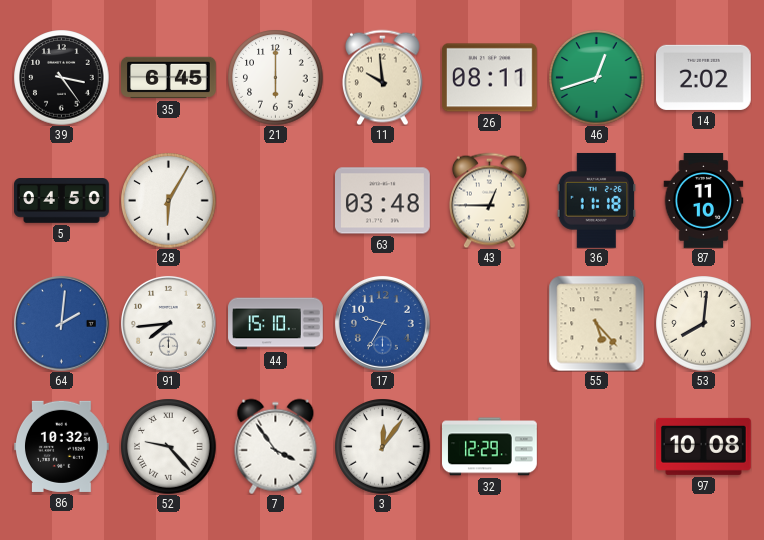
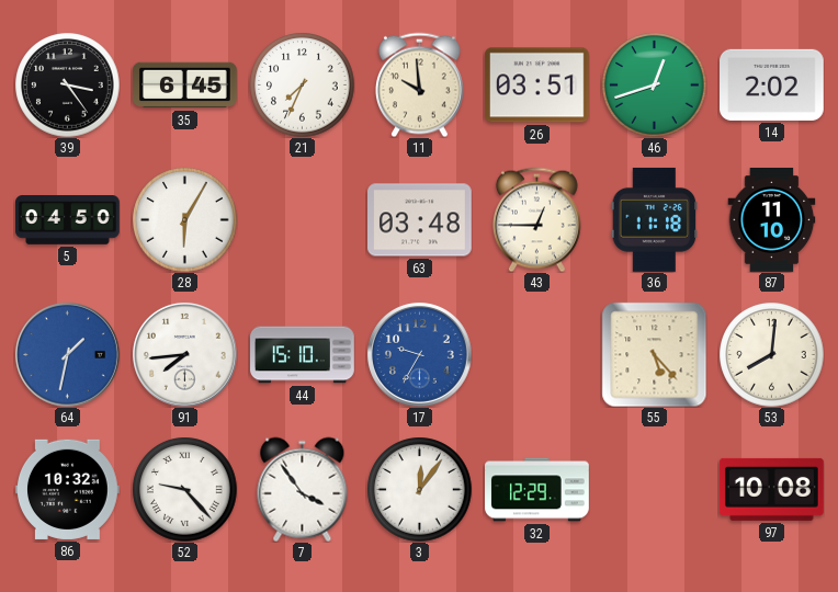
21: 6:00 -> 7:34 (302, 84)
26: 08:11 -> 03:51 (536, 86)
64: 2:01 -> 1:32 (67, 354)
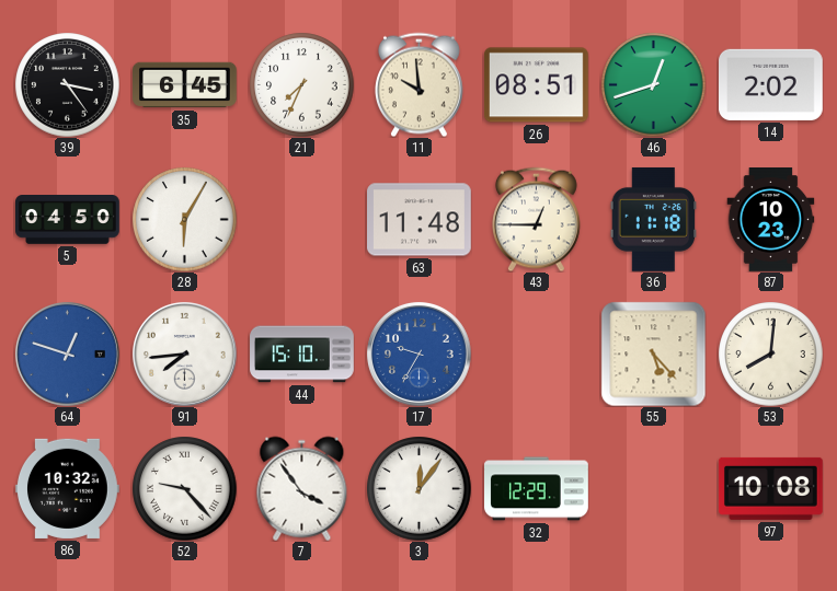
26: 03:51 -> 08:51 (536, 85)
63: 03:48 -> 11:48 (420, 220)
87: 11:10 -> 10:23 (771, 220)
64: 1:32 -> 12:48 (67, 354)
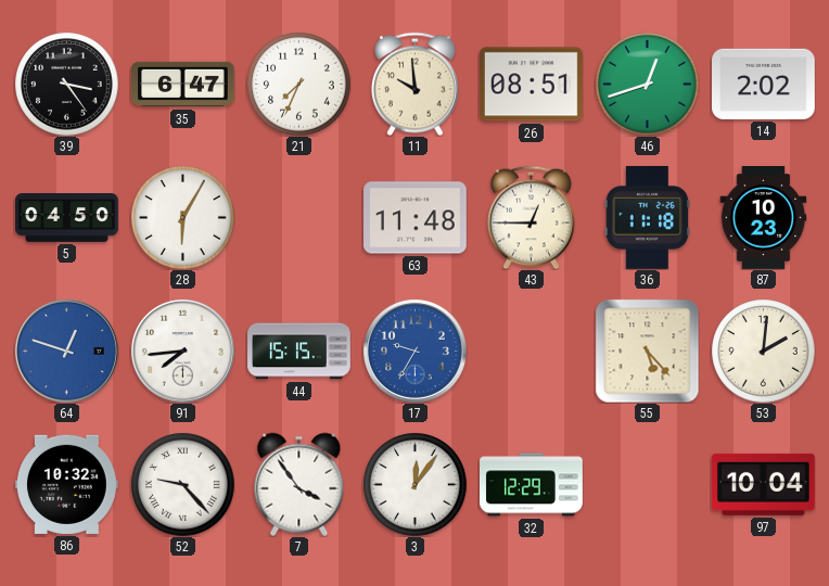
35: 6:45 -> 6:47 (183, 85)
44: 15:10 -> 15:15 (299, 352)
53: 8:01 -> 2:01 (763, 351)
97: 10:08 -> 10:04 (764, 484)
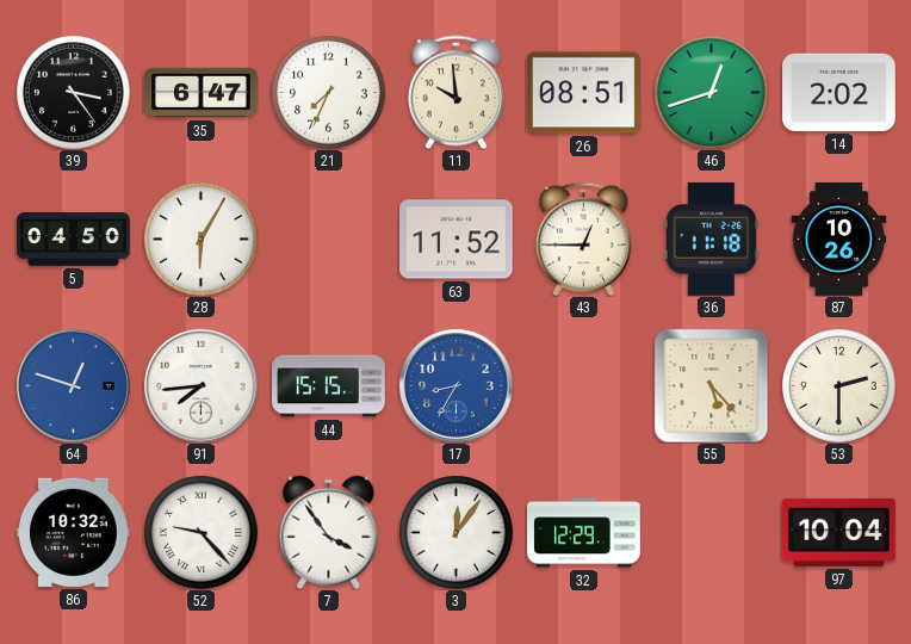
63: 11:48 -> 11:52 (457, 240)
87: 10:23 -> 10:26 (839, 240)
17: 9:35 -> 8:35 (456, 385)
53: 2:01 -> 2:30 (838, 385)
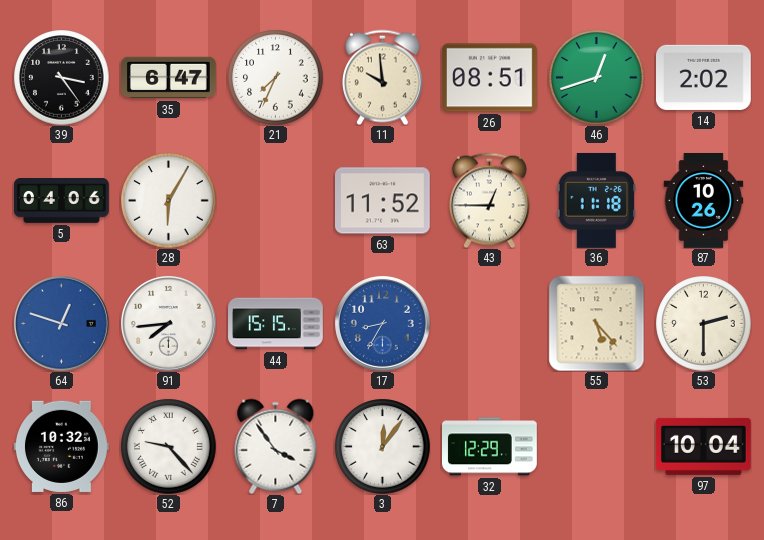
5: 04:50 -> 04:06 (62, 201)
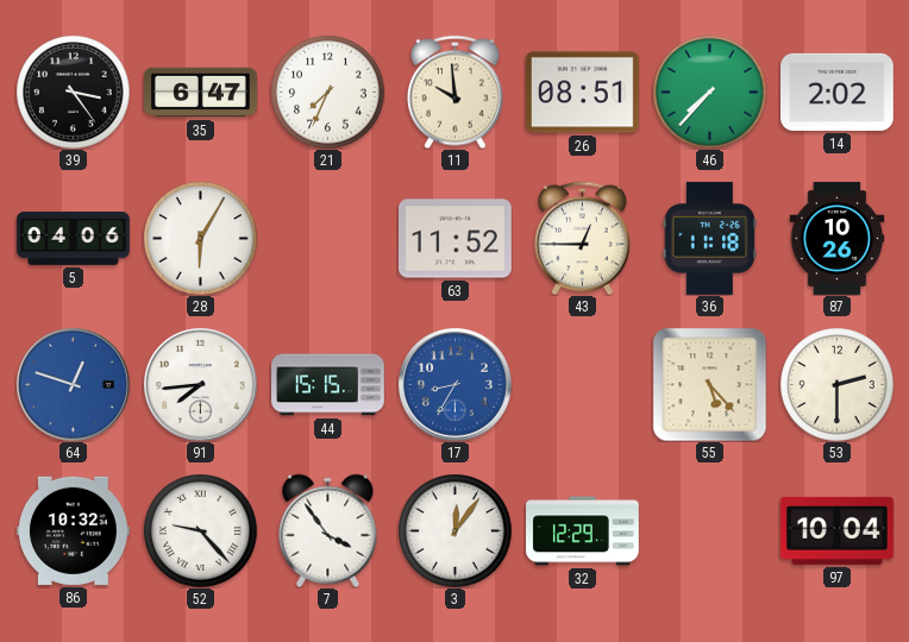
46: 12:42 -> 7:37 (709, 92)
